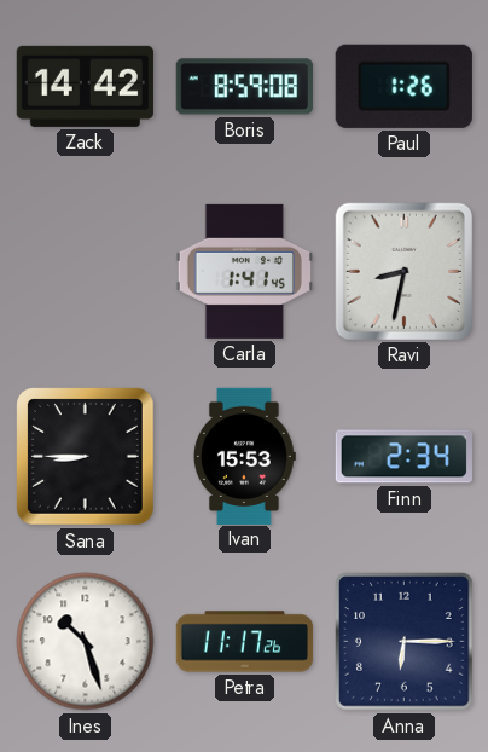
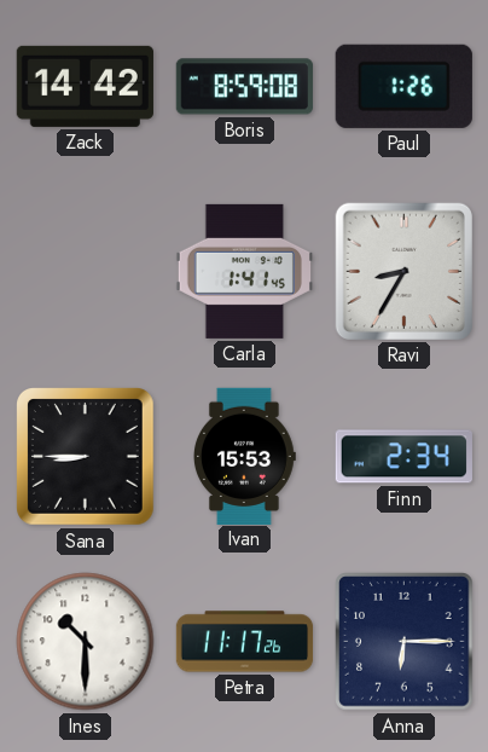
Ravi: 8:32 -> 8:35 (403, 271)
Ines: 10:27 -> 10:30 (86, 642)
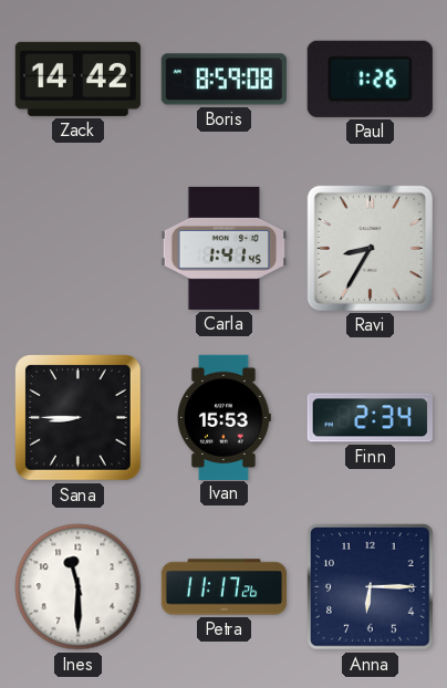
Ines: 10:30 -> 11:30 (79, 587)
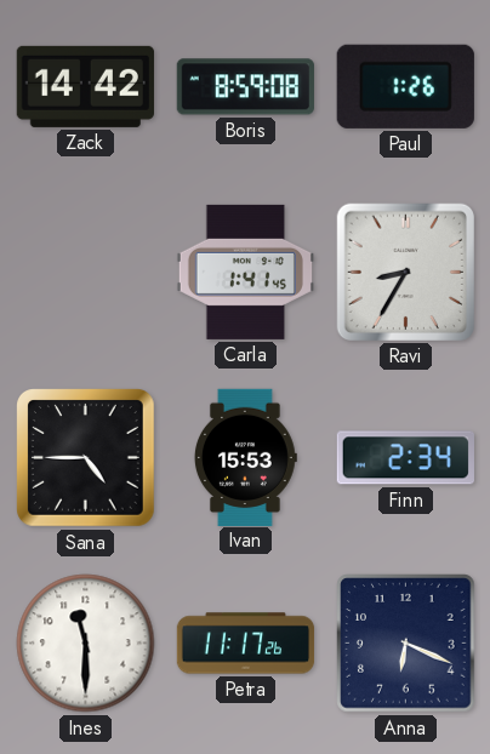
Sana: 8:45 -> 4:45 (86, 458)
Anna: 6:15 -> 6:19 (406, 644)
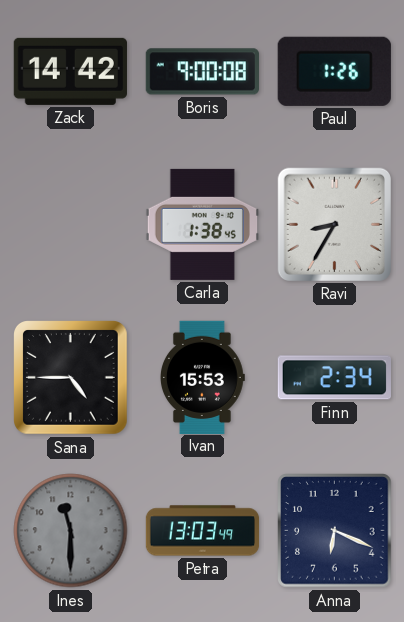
Boris: 8:59 -> 9:00 (202, 72)
Carla: 1:41 -> 1:38 (202, 224)
Ines dial: white -> grey (71, 531)
Petra: 11:17 -> 13:03 (203, 531)
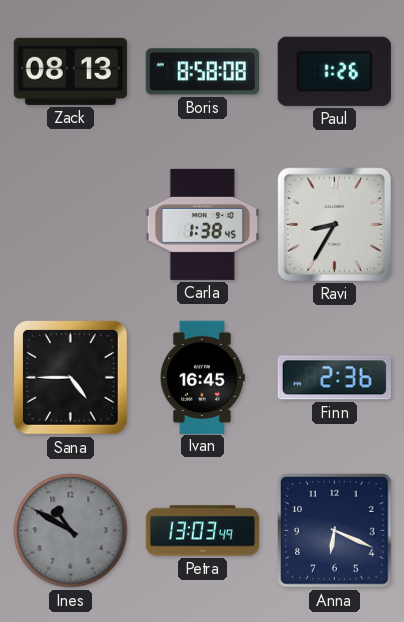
Zack: 14:42 -> 08:13 (70, 71)
Boris: 9:00 -> 8:58 (202, 72)
Ivan: 15:53 -> 16:45 (202, 377)
Finn: 2:34 -> 2:36 (334, 378)
Ines: 11:30 -> 10:50 (71, 531)
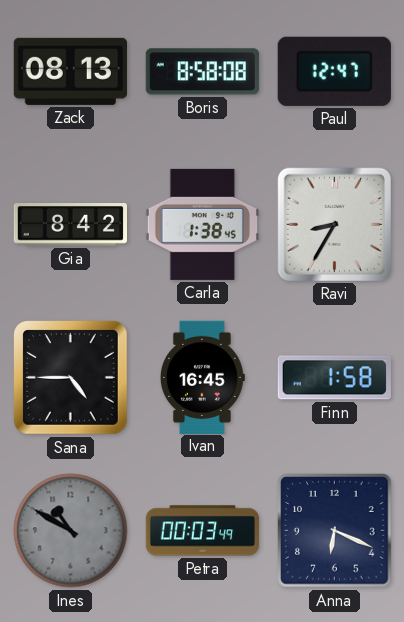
Paul: 1:26 -> 12:47 (334, 71)
Gia: none -> 8:42 (70, 225)
Finn: 2:36 -> 1:58 (334, 378)
Petra: 13:03 -> 00:03 (203, 531)
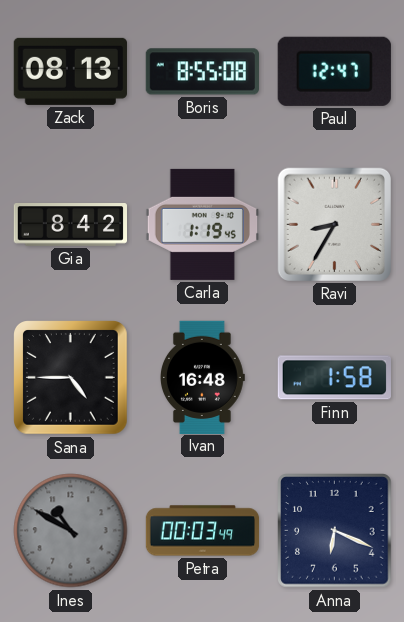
Boris: 8:58 -> 8:55 (202, 72)
Carla: 1:38 -> 1:19 (202, 224)
Ivan: 16:45 -> 16:48 (202, 377)
